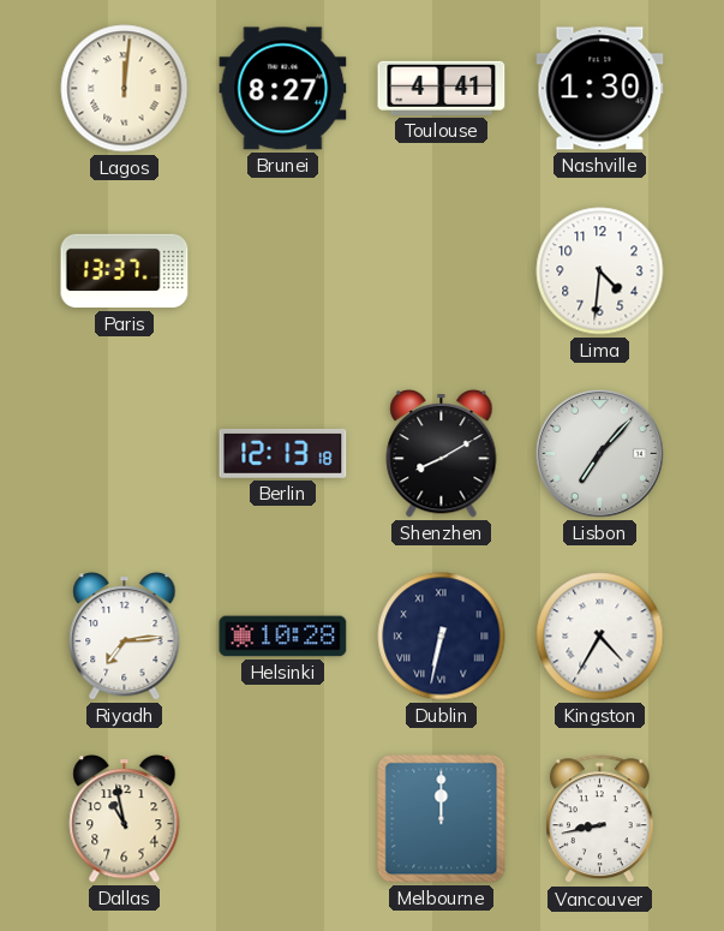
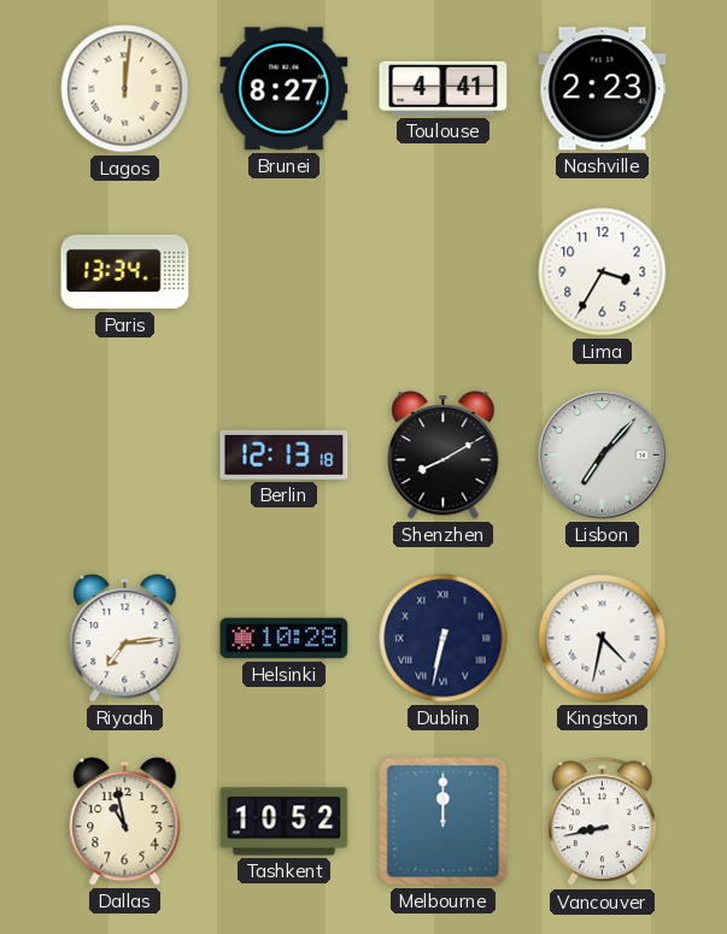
Nashville: 1:30 -> 2:23 (603, 89)
Paris: 13:37 -> 13:34 (125, 272)
Lima: 4:31 -> 3:35 (603, 272)
Kingston: 4:35 -> 4:32 (603, 639)
Tashkent: none -> 10:52 (285, 822)
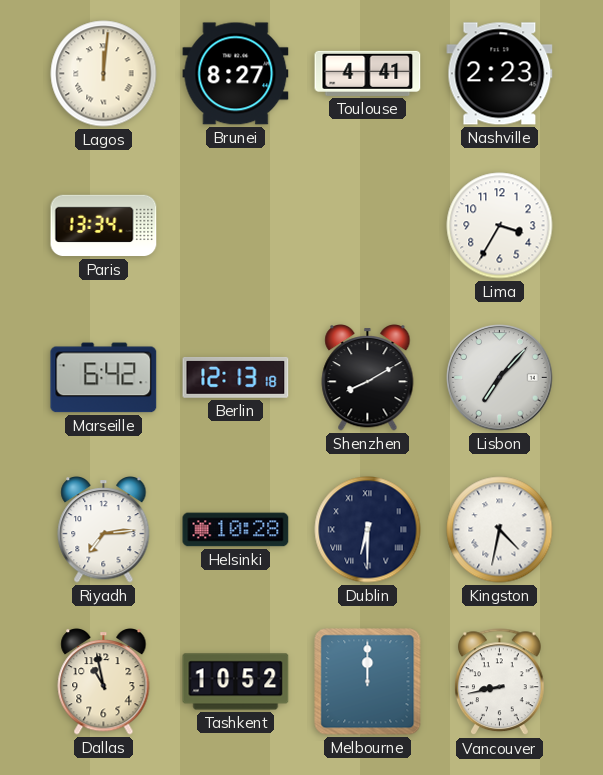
Marseille: none -> 6:42 (104, 378)
Dublin: 6:32 -> 6:30 (368, 530)
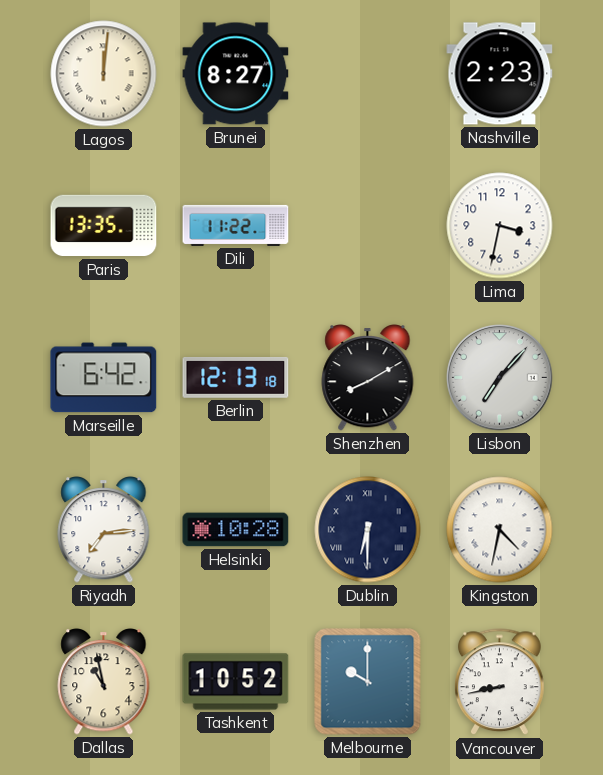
Toulouse: 4:41 -> none (368, 73)
Paris: 13:34 -> 13:35 (104, 226)
Dili: none -> 11:22 (236, 225)
Lima: 3:35 -> 3:32 (500, 226)
Melbourne: 12:00 -> 10:00 (368, 682)
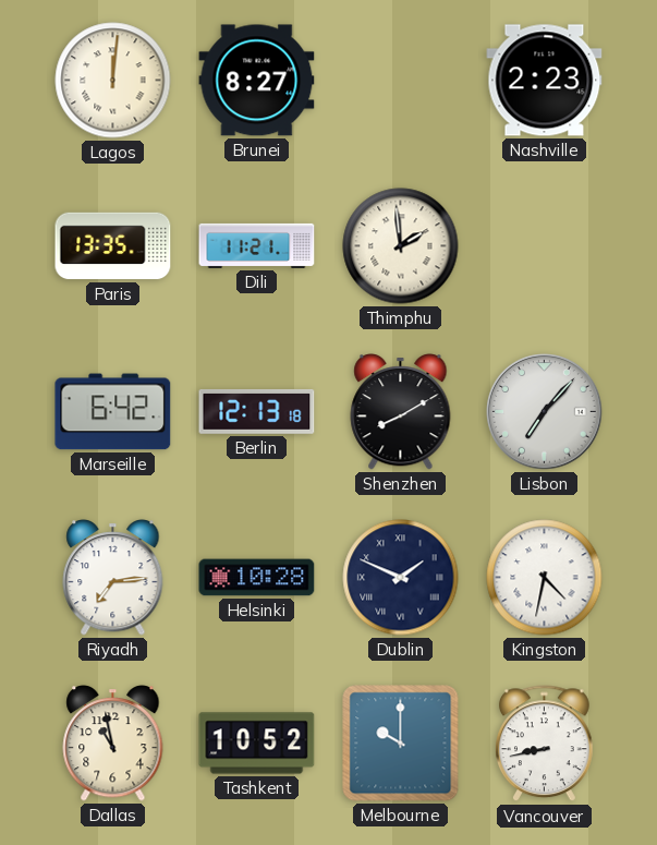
Dili: 11:22 -> 11:21 (257, 245)
Thimphu: none -> 1:59 (401, 246)
Lima: 3:32 -> none (500, 226)
Dublin: 6:30 -> 1:49 (401, 578)
